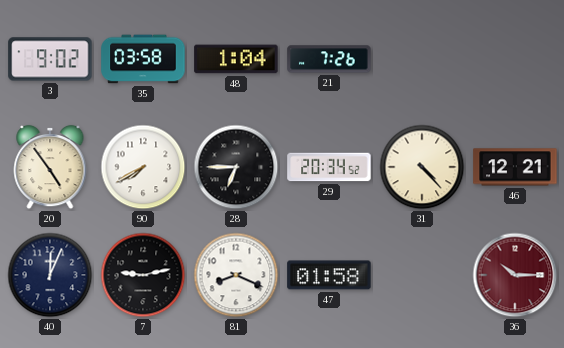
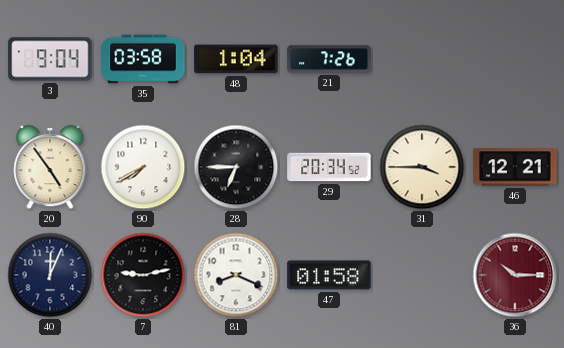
3: 9:02 -> 9:04 (50, 59)
31: 4:23 -> 3:45 (422, 167)
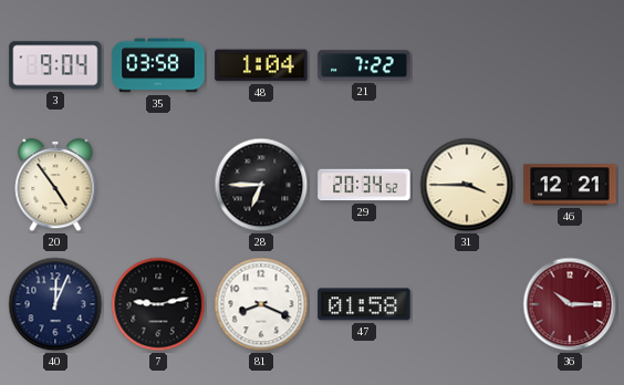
21: 7:26 -> 7:22 (364, 65)
90: 7:40 -> none (143, 167)
